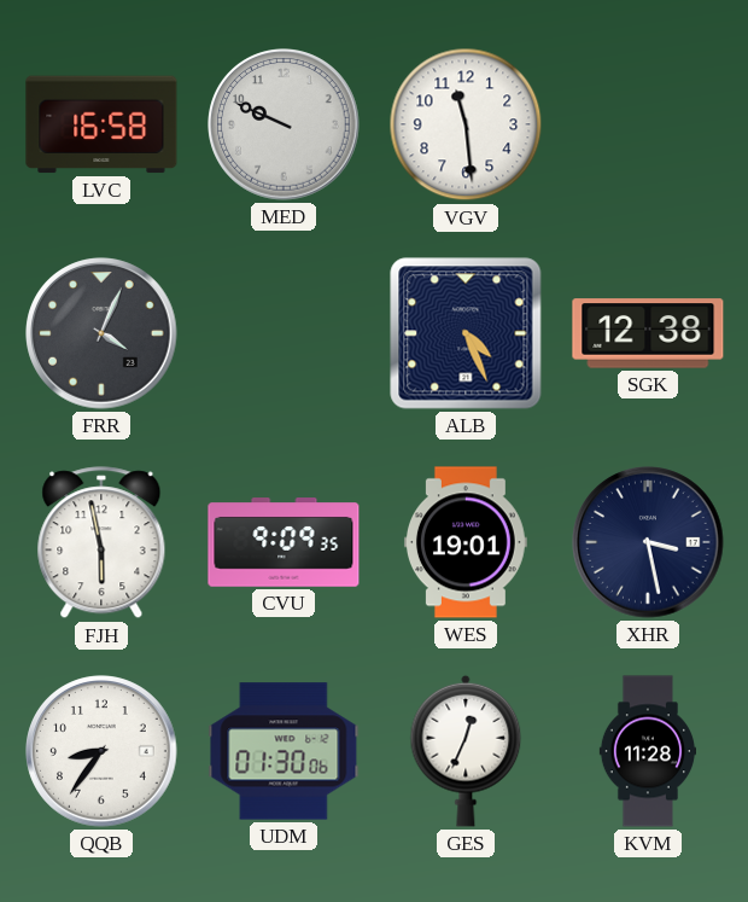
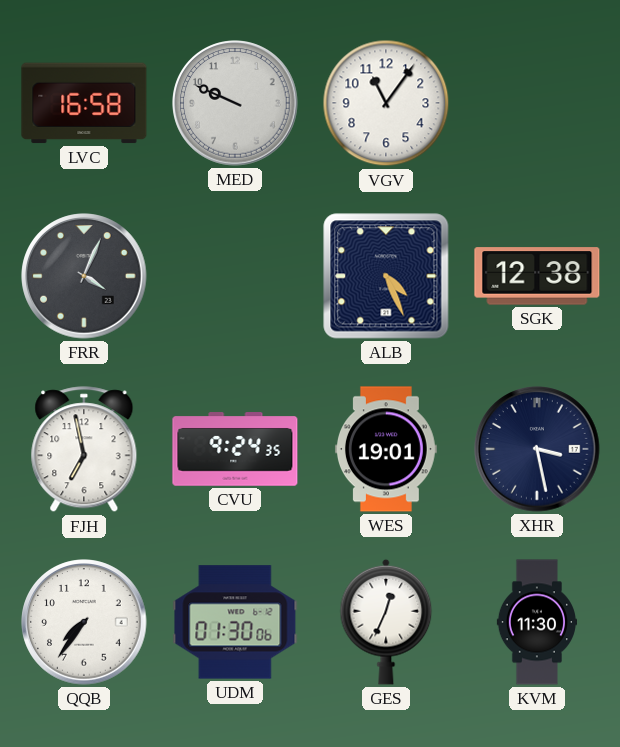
VGV: 11:29 -> 11:06 (386, 103)
FJH: 5:58 -> 6:58 (84, 450)
CVU: 9:09 -> 9:24 (235, 449)
QQB: 8:36 -> 7:36 (84, 622)
KVM: 11:28 -> 11:30 (536, 622)
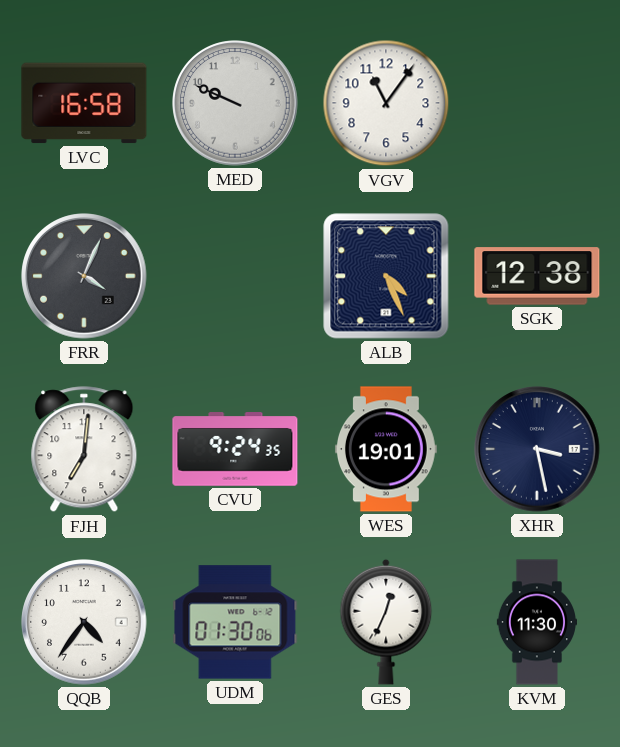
FJH: 6:58 -> 7:01 (84, 450)
QQB: 7:36 -> 4:36 (84, 622)
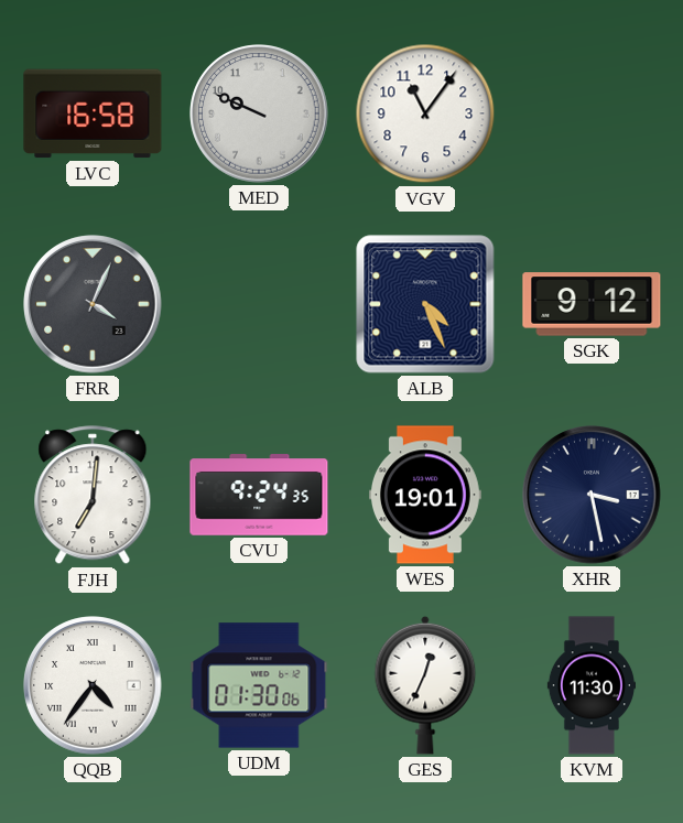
SGK: 12:38 -> 9:12 (592, 304)
QQB numerals: Arabic -> Roman (93, 685)
